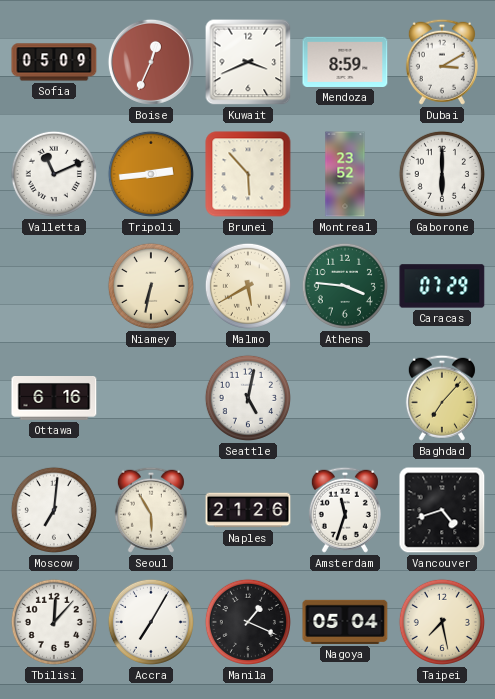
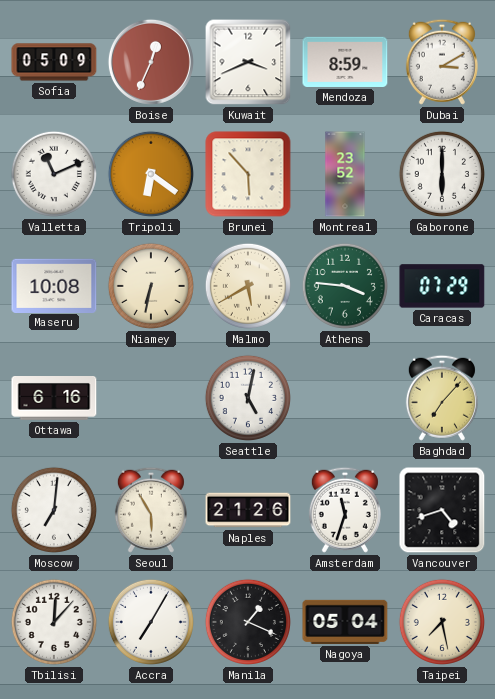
Tripoli: 2:44 -> 6:21 (151, 174)
Maseru: none -> 10:08 (54, 285)
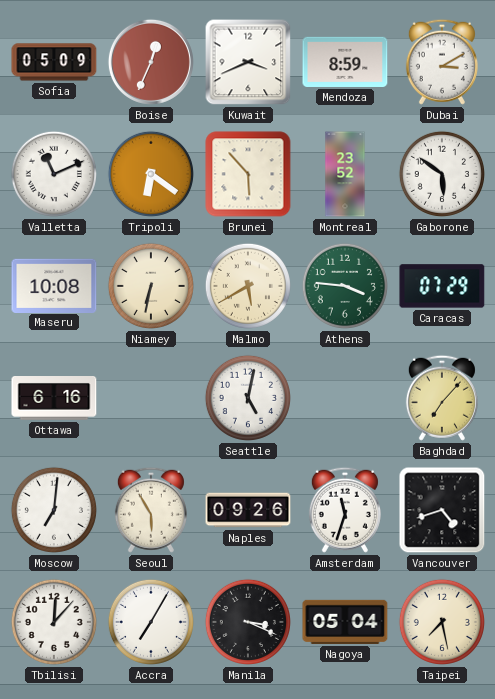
Gaborone: 6:00 -> 5:51 (442, 174)
Naples: 21:26 -> 09:26 (248, 510)
Manila: 1:19 -> 3:19 (248, 622)
